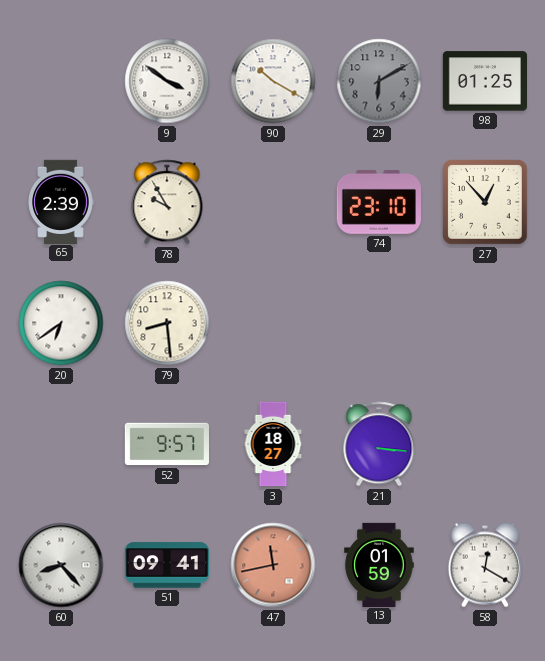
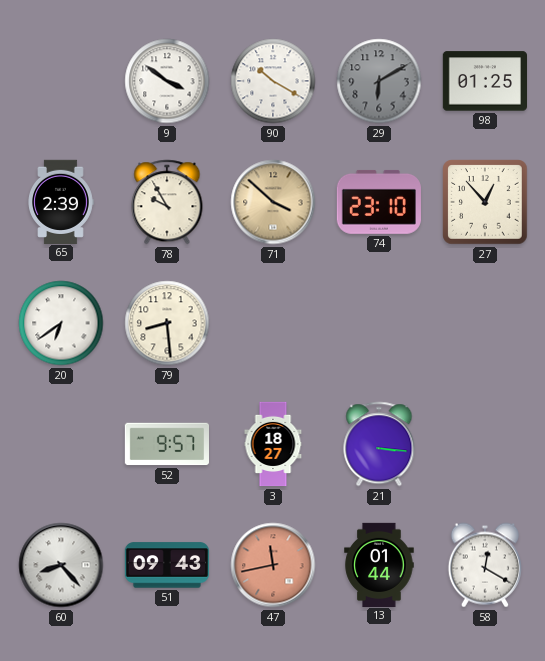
71: none -> 3:52 (273, 202)
51: 09:41 -> 09:43 (166, 565)
13: 01:59 -> 01:44 (379, 564)
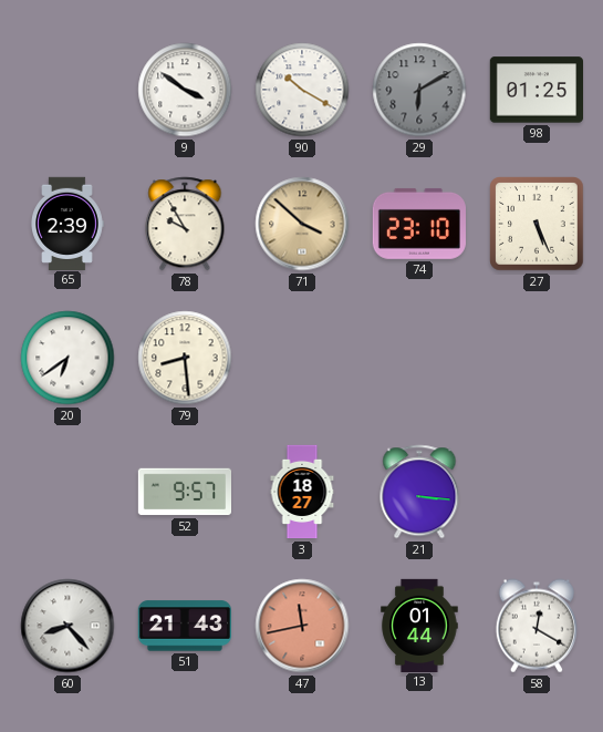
27: 12:53 -> 5:26 (537, 224)
51: 09:43 -> 21:43 (184, 626)
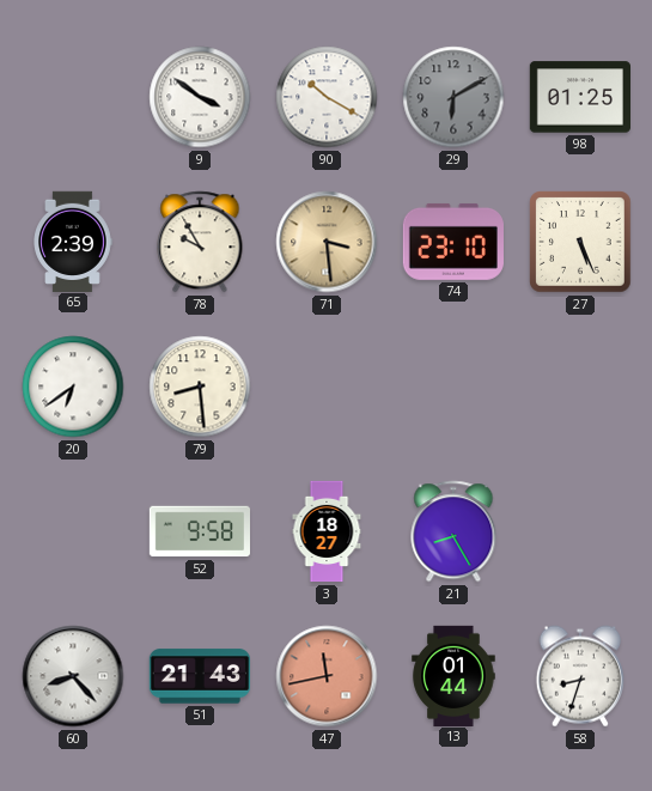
71: 3:52 -> 3:29 (327, 242)
52: 9:57 -> 9:58 (199, 531)
21: 3:16 -> 8:25 (453, 531)
58: 12:20 -> 8:33 (580, 676)
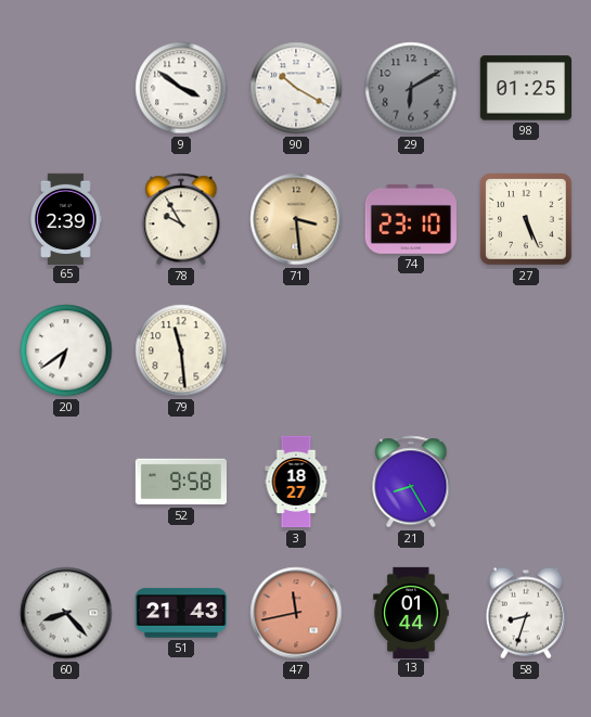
79: 8:29 -> 11:29 (181, 350)
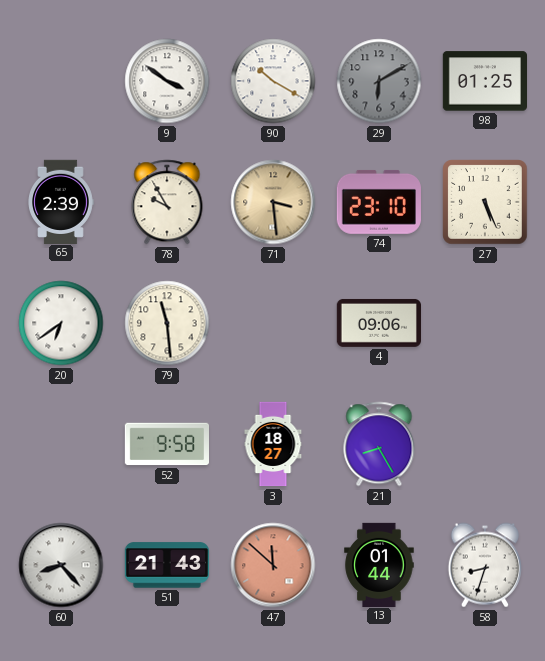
4: none -> 09:06 (378, 323)
47: 11:43 -> 11:52 (273, 565)
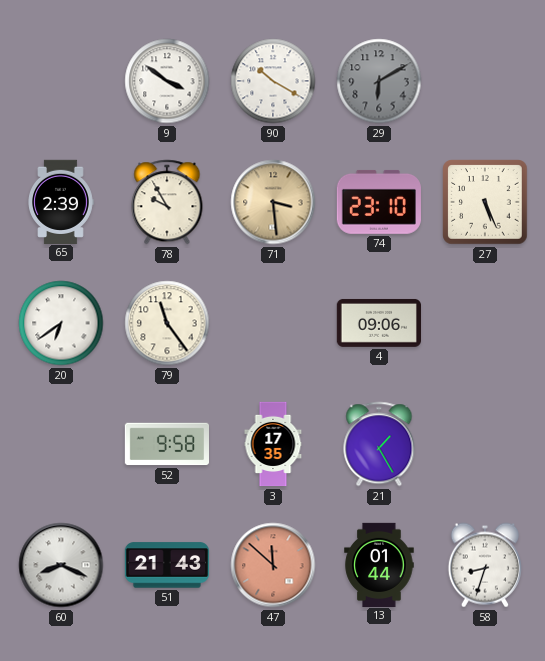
98: 01:25 -> none (484, 81)
79: 11:29 -> 11:24 (167, 323)
3: 18:27 -> 17:35 (273, 444)
21: 8:25 -> 1:25 (379, 444)
60: 8:23 -> 8:19 (61, 565)
